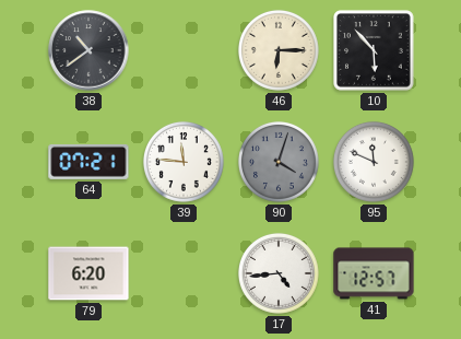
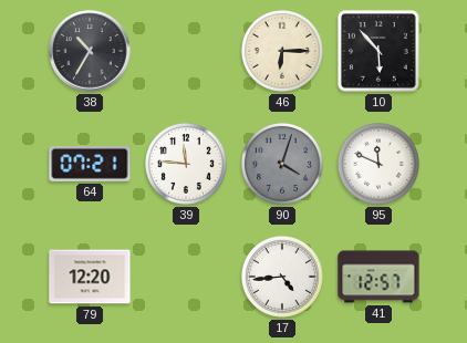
38: 10:39 -> 10:35 (90, 51)
79: 6:20 -> 12:20 (90, 277)
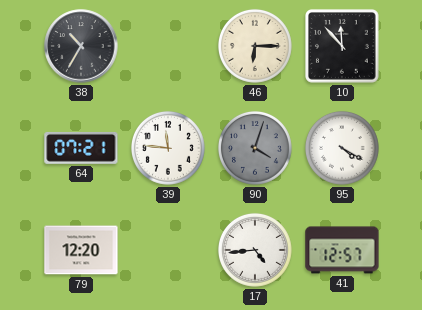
10: 5:53 -> 11:53 (343, 47)
95: 11:49 -> 4:20 (342, 148)
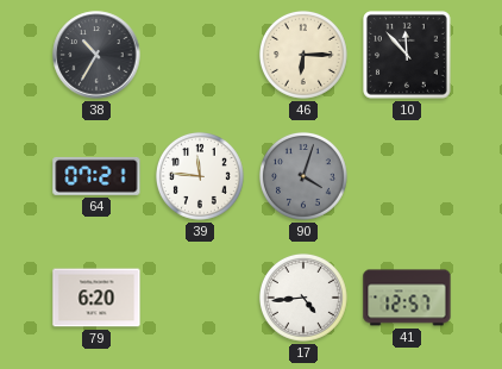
95: 4:20 -> none (342, 148)
79: 12:20 -> 6:20 (96, 298)
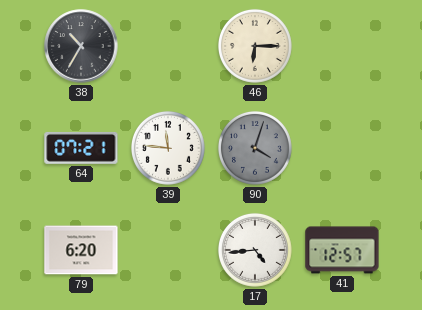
10: 11:53 -> none (408, 56)
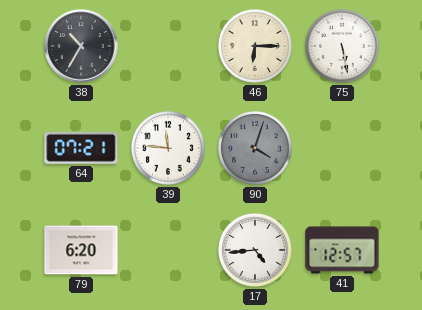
75: none -> 5:28 (342, 46)
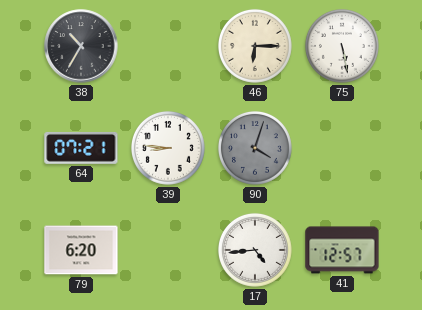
39: 11:46 -> 8:46 (168, 148)
